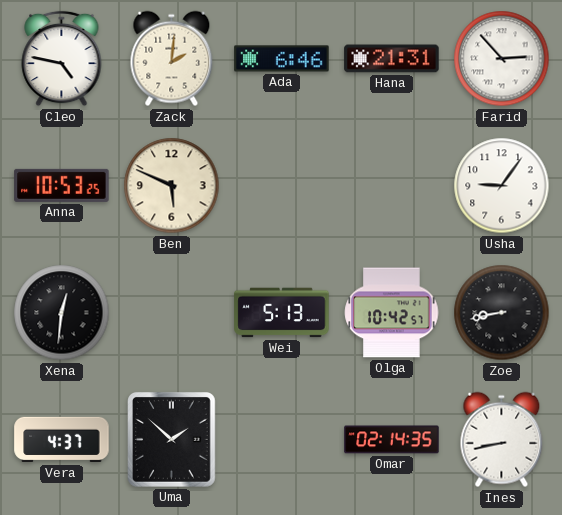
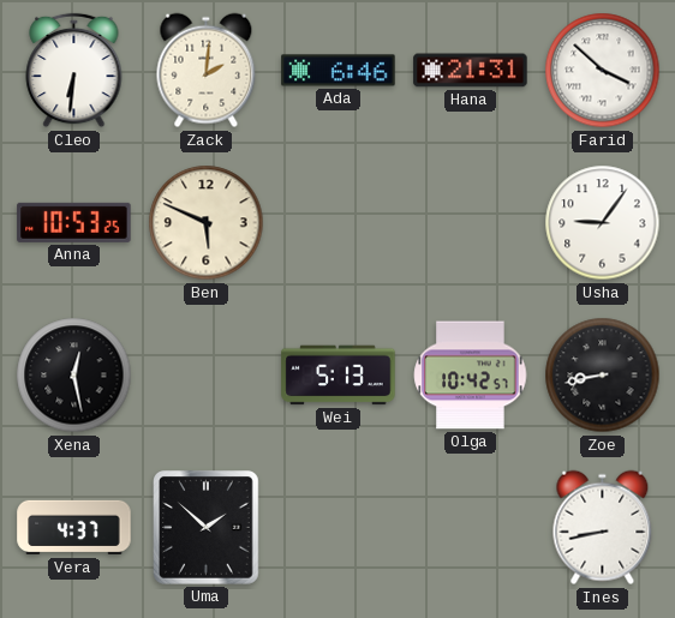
Cleo: 4:47 -> 6:31 (74, 71)
Farid: 2:53 -> 3:52 (603, 71)
Xena: 12:31 -> 12:28 (74, 376)
Omar: 02:14 -> none (392, 440)
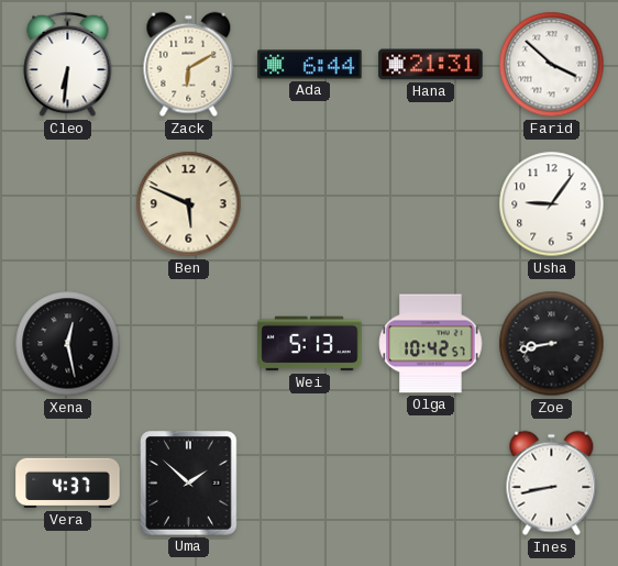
Zack: 2:01 -> 6:10 (189, 65)
Ada: 6:46 -> 6:44 (310, 65)
Anna: 10:53 -> none (74, 222)
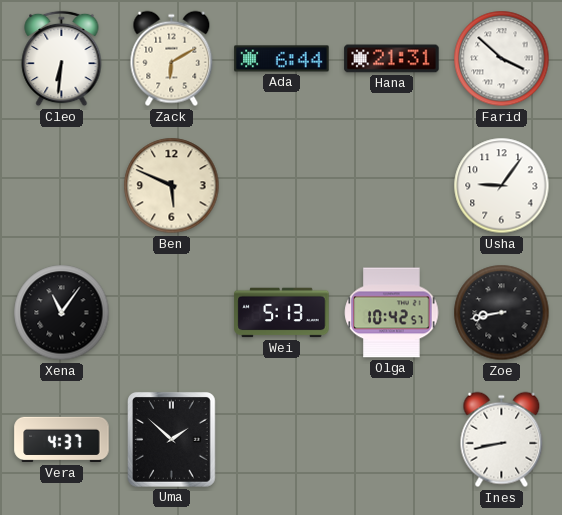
Xena: 12:28 -> 11:06 (62, 313)
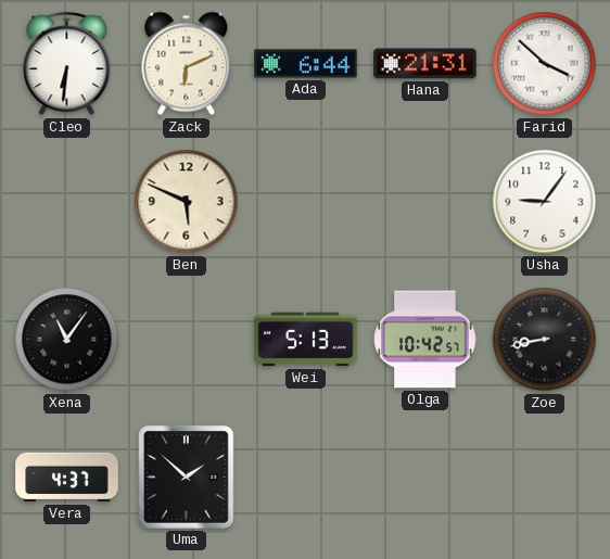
Zack: 6:10 -> 6:11 (187, 64)
Ines: 8:43 -> none (502, 440)
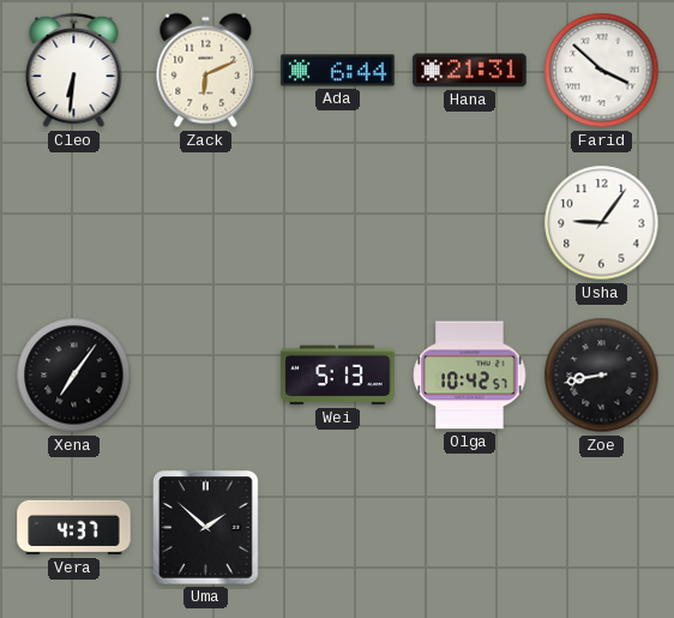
Ben: 5:49 -> none (187, 202)
Xena: 11:06 -> 7:06 (74, 376)
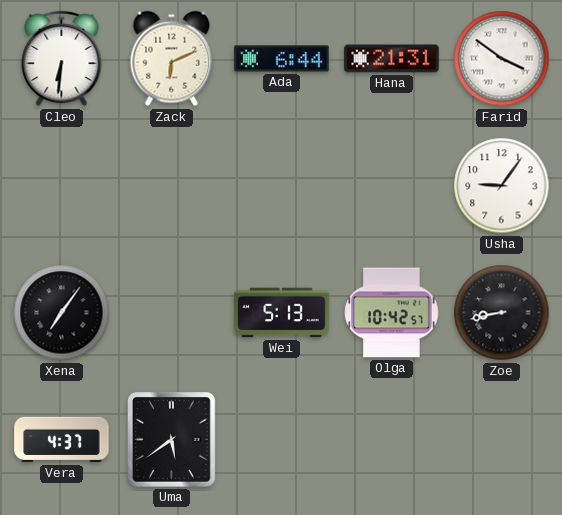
Farid: 3:52 -> 3:51 (502, 59)
Uma: 1:52 -> 5:39 (172, 440)
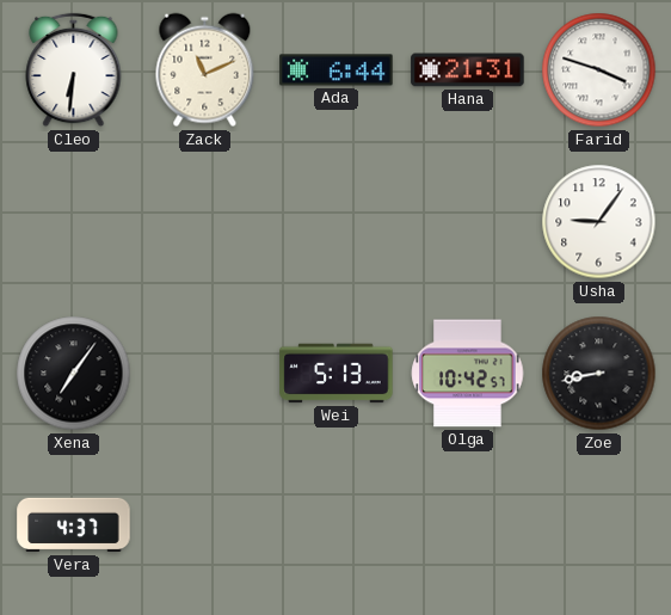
Zack: 6:11 -> 11:11 (205, 70)
Farid: 3:51 -> 3:48 (599, 70)
Uma: 5:39 -> none (172, 440)
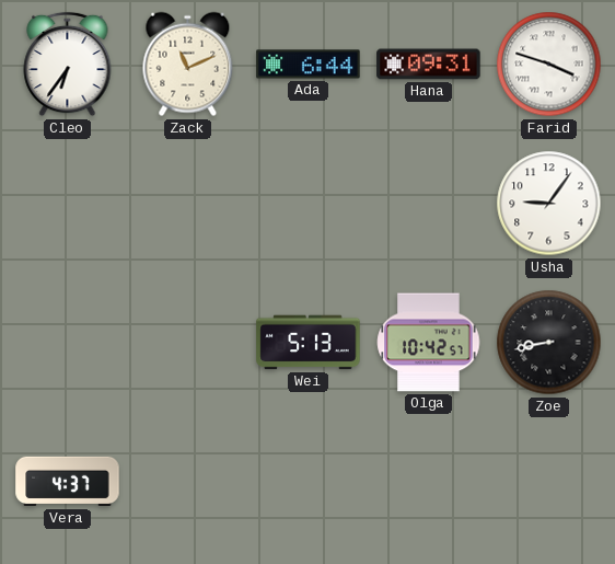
Cleo: 6:31 -> 6:36 (68, 65)
Hana: 21:31 -> 09:31 (429, 65)
Xena: 7:06 -> none (74, 374)
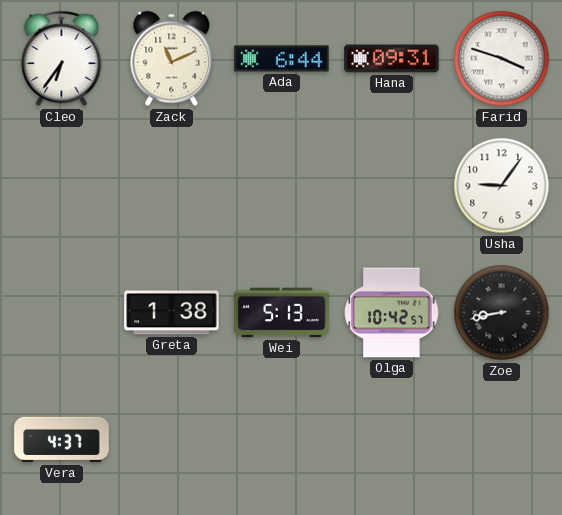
Greta: none -> 1:38 (172, 313)
